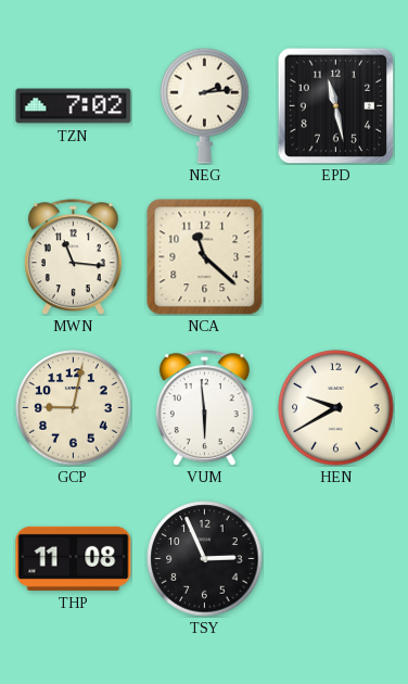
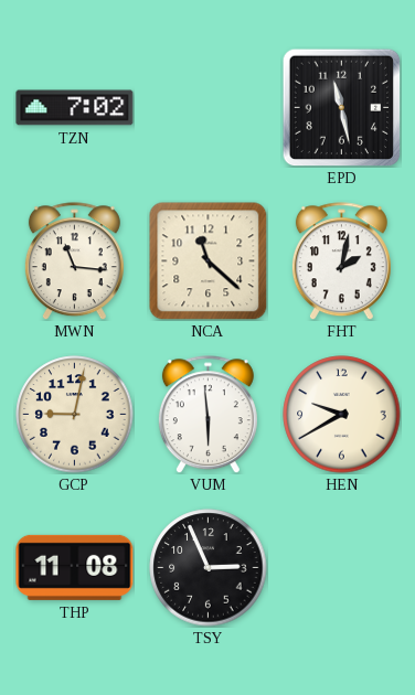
NEG: 2:14 -> none (205, 105)
FHT: none -> 2:02 (341, 261)
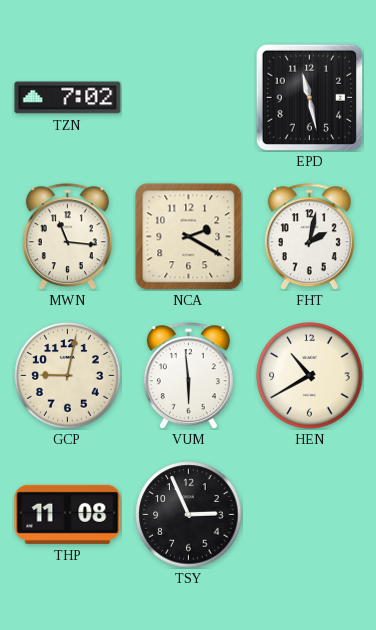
NCA: 11:22 -> 2:20 (188, 236)
HEN: 9:40 -> 10:40 (310, 376)
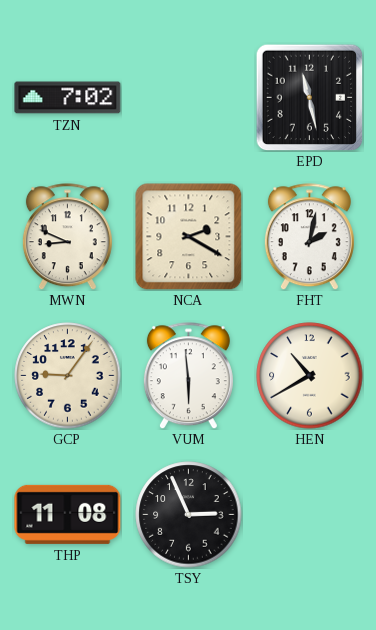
MWN: 11:16 -> 8:49 (67, 237)
GCP: 9:02 -> 9:06 (68, 376)
